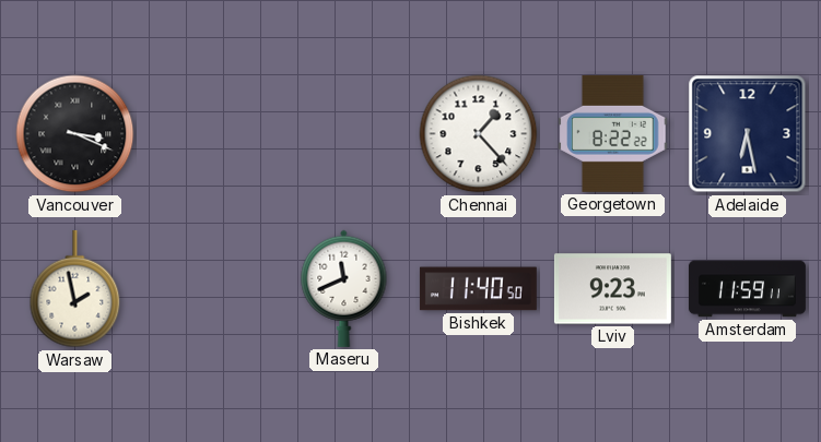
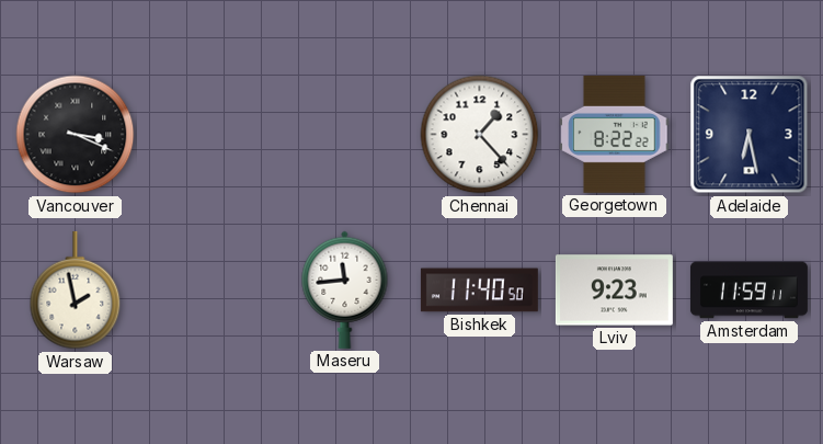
Maseru: 11:41 -> 11:44 (345, 289)
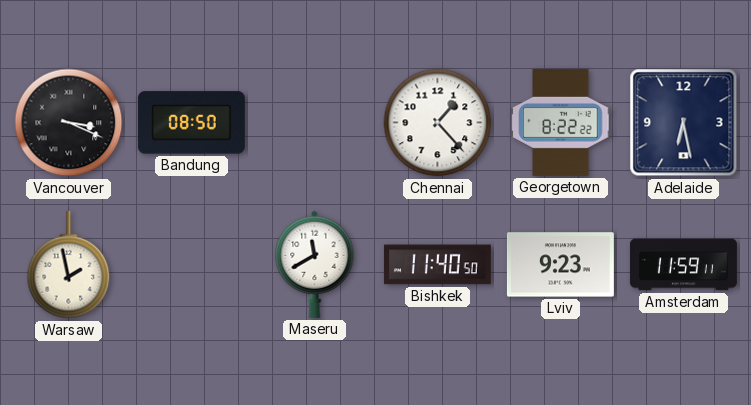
Bandung: none -> 08:50 (191, 123)
Maseru: 11:44 -> 11:40 (315, 264)
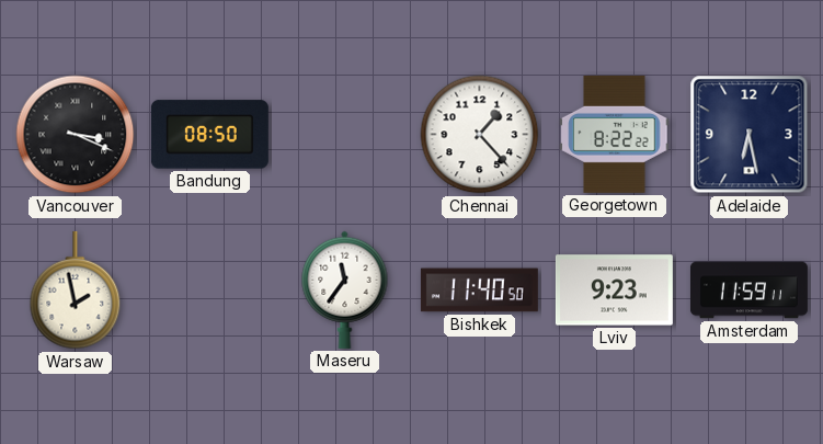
Maseru: 11:40 -> 11:36 (345, 289)
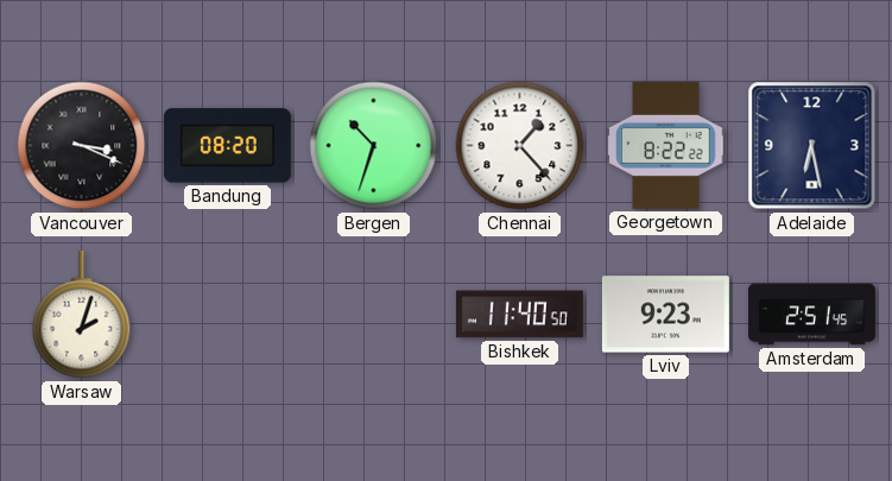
Bandung: 08:50 -> 08:20 (227, 146)
Bergen: none -> 10:33 (374, 146)
Warsaw: 1:58 -> 2:03 (82, 315)
Maseru: 11:36 -> none (345, 289)
Amsterdam: 11:59 -> 2:51 (811, 315)
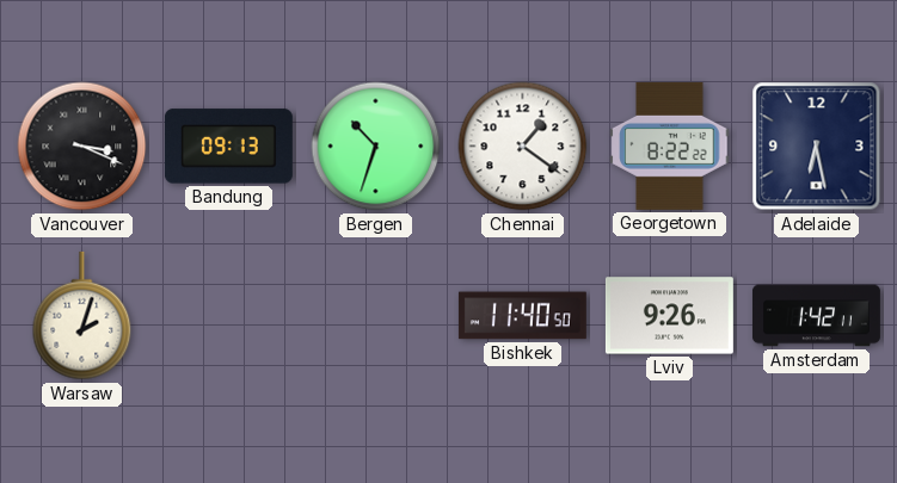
Bandung: 08:20 -> 09:13 (228, 147)
Chennai: 1:23 -> 1:21 (523, 147)
Lviv: 9:23 -> 9:26 (669, 316)
Amsterdam: 2:51 -> 1:42 (816, 316)
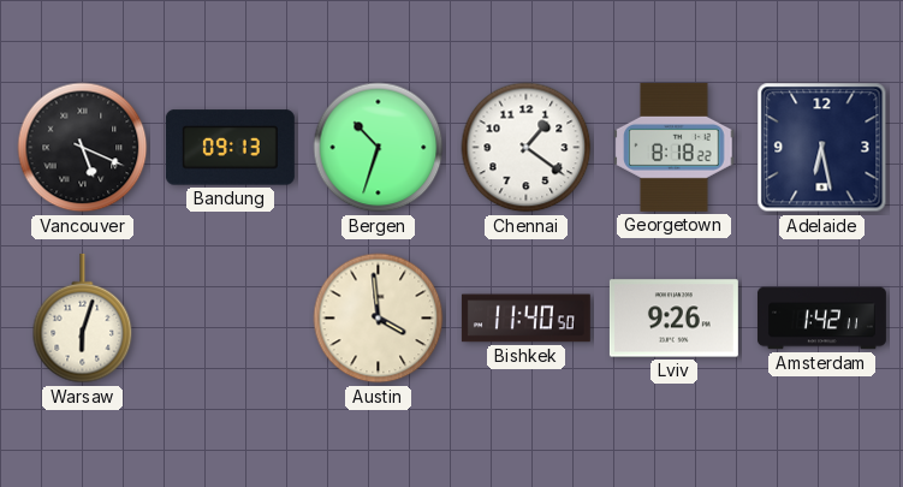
Vancouver: 3:19 -> 5:19 (83, 148)
Georgetown: 8:22 -> 8:18 (675, 147)
Warsaw: 2:03 -> 6:03 (83, 319)
Austin: none -> 3:59 (379, 319)
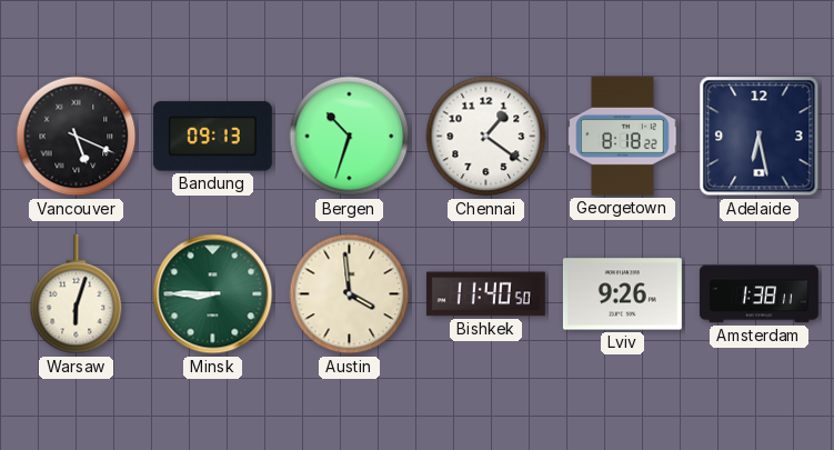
Minsk: none -> 8:45 (213, 294)
Amsterdam: 1:42 -> 1:38 (758, 294)
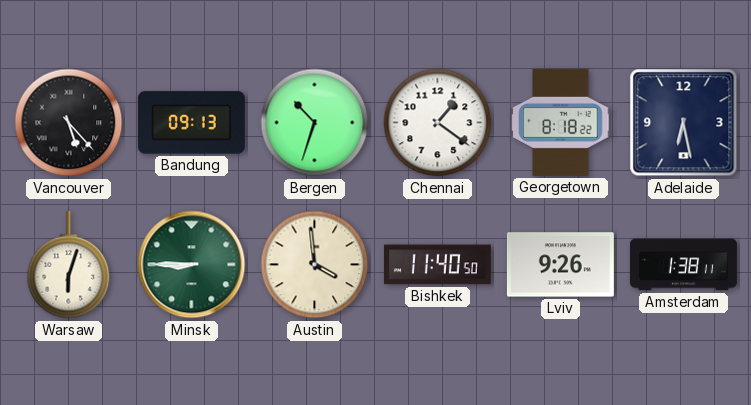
Vancouver: 5:19 -> 5:23 (69, 123)
